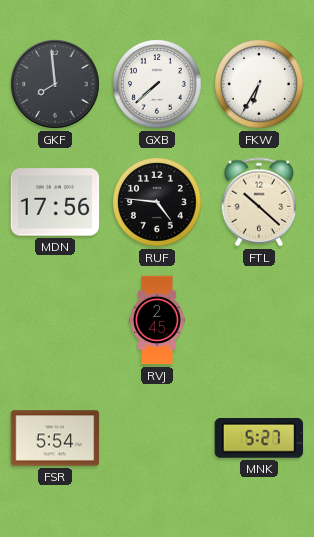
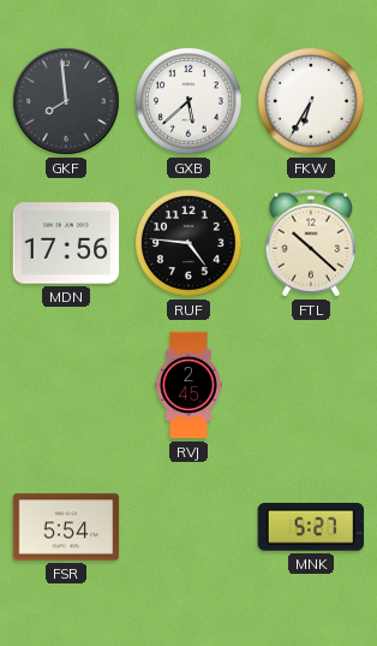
GXB: 7:38 -> 5:38 (190, 102)
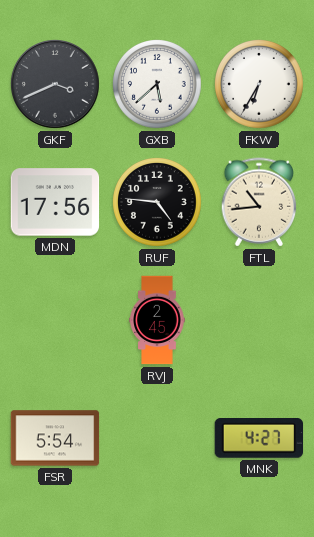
GKF: 7:59 -> 3:41 (56, 85)
FTL: 10:22 -> 10:44 (259, 202)
MNK: 5:27 -> 4:27 (259, 439)
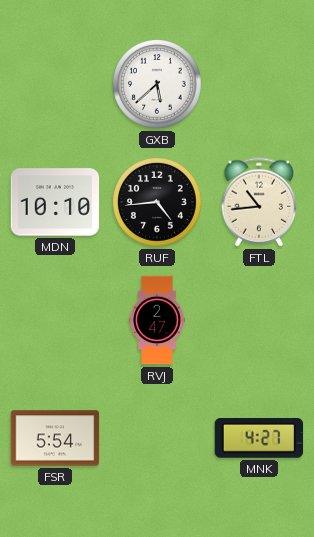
GKF: 3:41 -> none (56, 85)
FKW: 6:35 -> none (260, 85)
MDN: 17:56 -> 10:10 (55, 202)
RUF: 4:46 -> 4:44 (158, 203)
RVJ: 2:45 -> 2:47 (157, 320)
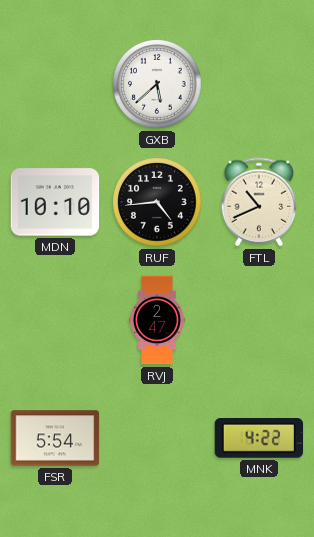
FTL: 10:44 -> 10:41 (259, 202)
MNK: 4:27 -> 4:22 (259, 439)
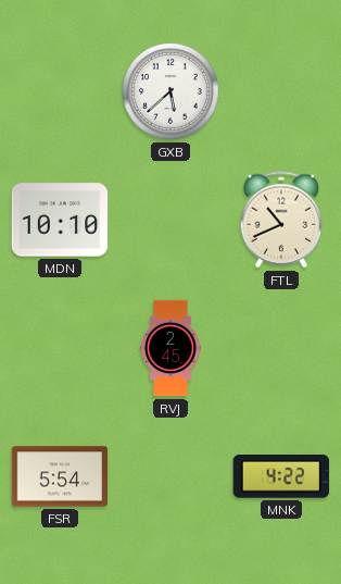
RUF: 4:44 -> none (158, 203)
RVJ: 2:47 -> 2:45 (171, 348)
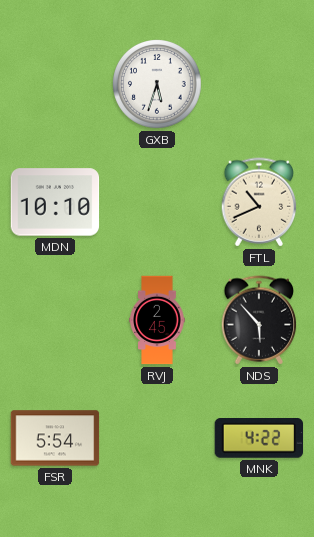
GXB: 5:38 -> 5:33 (158, 85)
NDS: none -> 5:53 (259, 320)
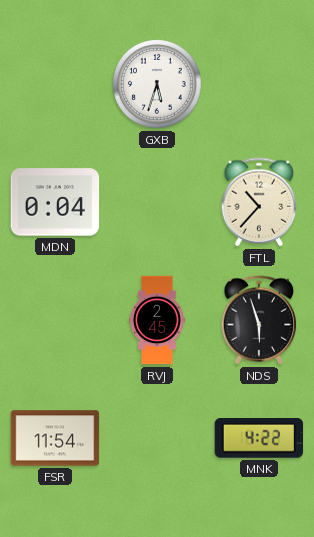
MDN: 10:10 -> 0:04 (55, 202)
FTL: 10:41 -> 10:37 (259, 202)
NDS: 5:53 -> 5:57 (259, 320)
FSR: 5:54 -> 11:54 (55, 438)
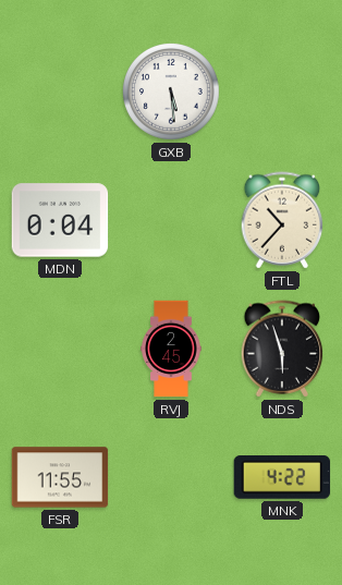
GXB: 5:33 -> 5:29 (172, 93)
FSR: 11:54 -> 11:55 (60, 477)
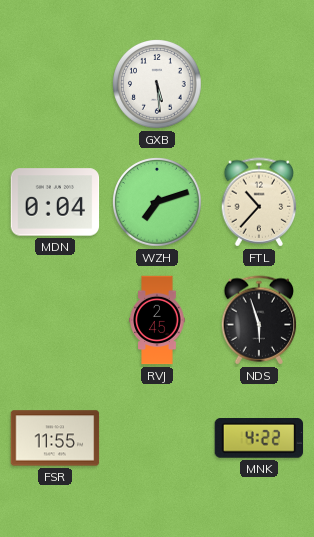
WZH: none -> 7:12 (158, 203)
